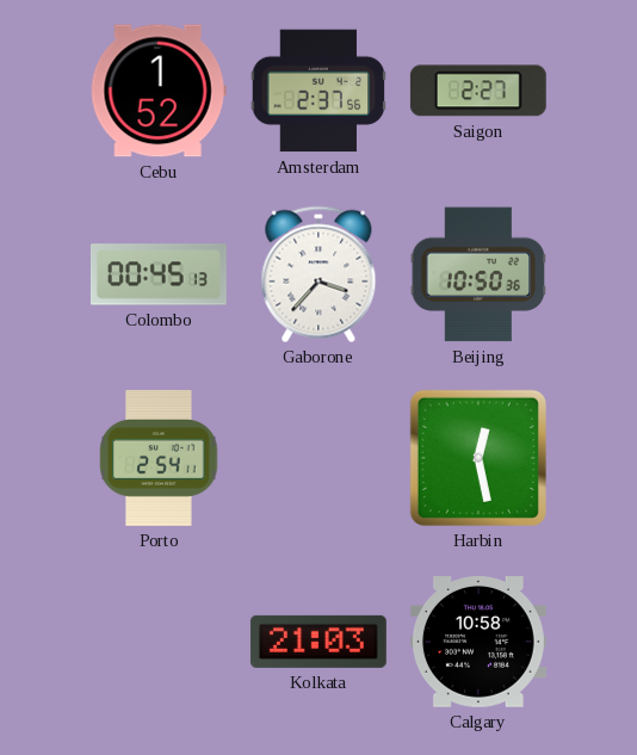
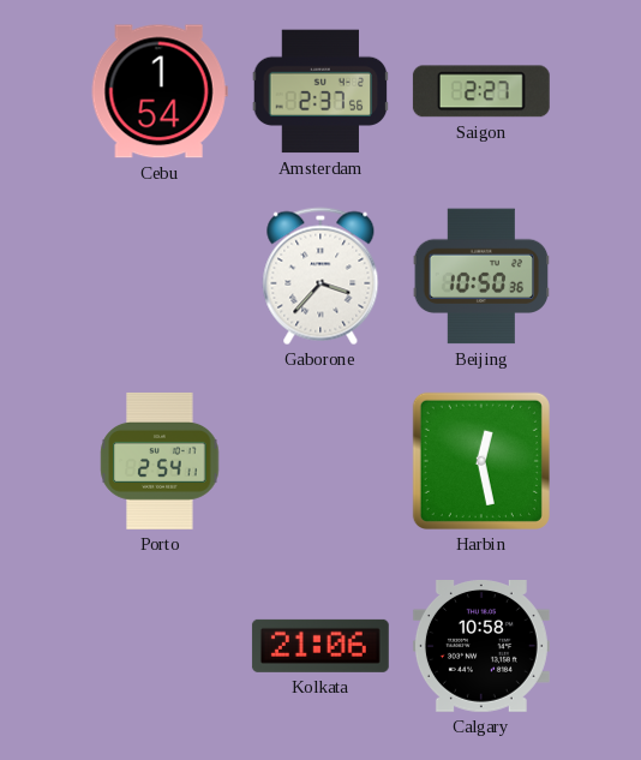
Cebu: 1:52 -> 1:54 (160, 91)
Colombo: 00:45 -> none (159, 274)
Kolkata: 21:03 -> 21:06 (320, 646)
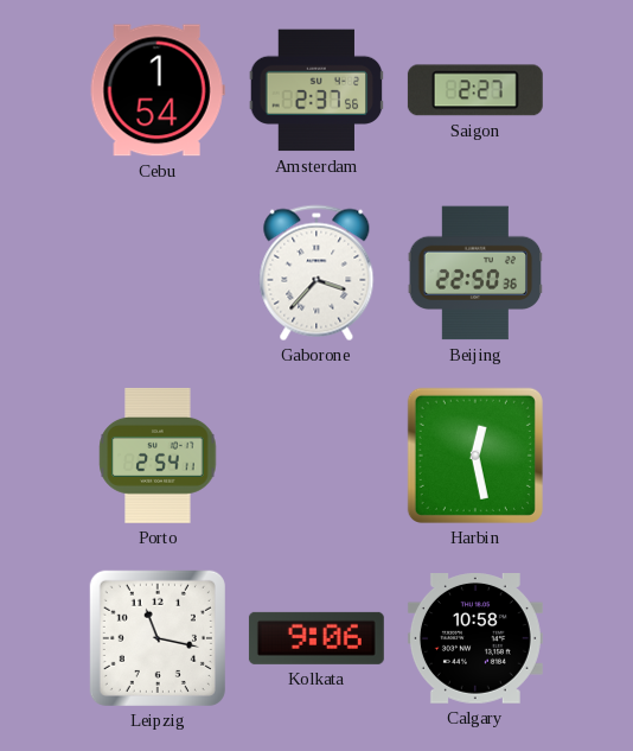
Beijing: 10:50 -> 22:50 (475, 273)
Leipzig: none -> 11:17 (158, 638)
Kolkata: 21:06 -> 9:06 (316, 638)
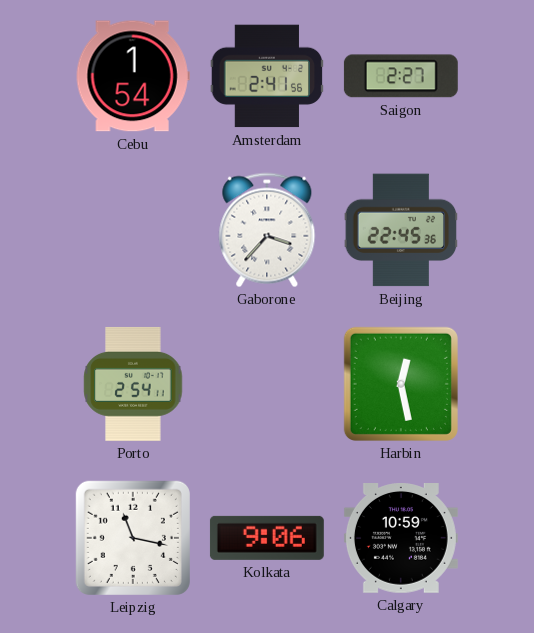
Amsterdam: 2:37 -> 2:41 (267, 76)
Beijing: 22:50 -> 22:45 (401, 230)
Calgary: 10:58 -> 10:59 (401, 539)
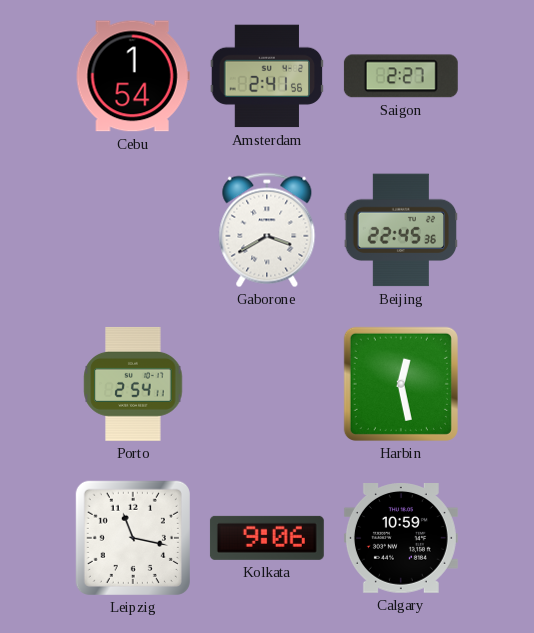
Gaborone: 3:37 -> 3:40 (267, 230)
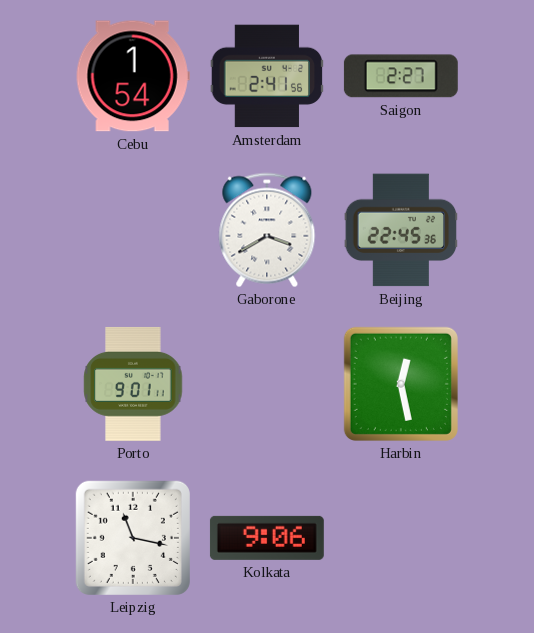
Porto: 2:54 -> 9:01 (133, 384)
Calgary: 10:59 -> none (401, 539)
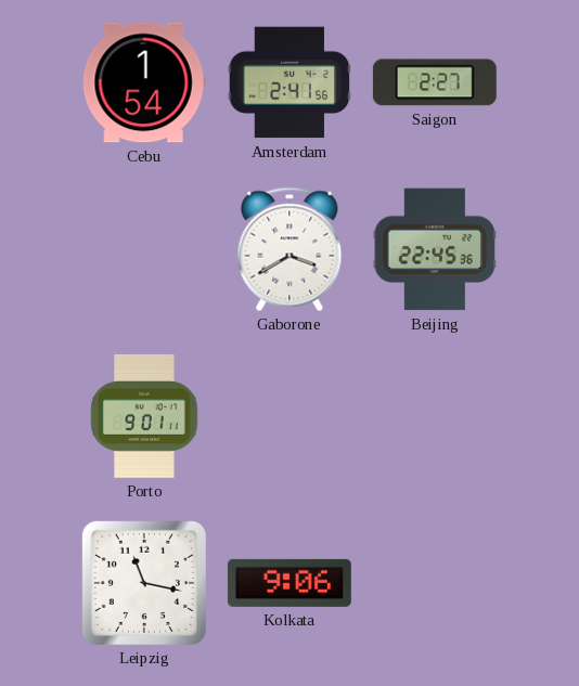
Harbin: 12:28 -> none (401, 384)
